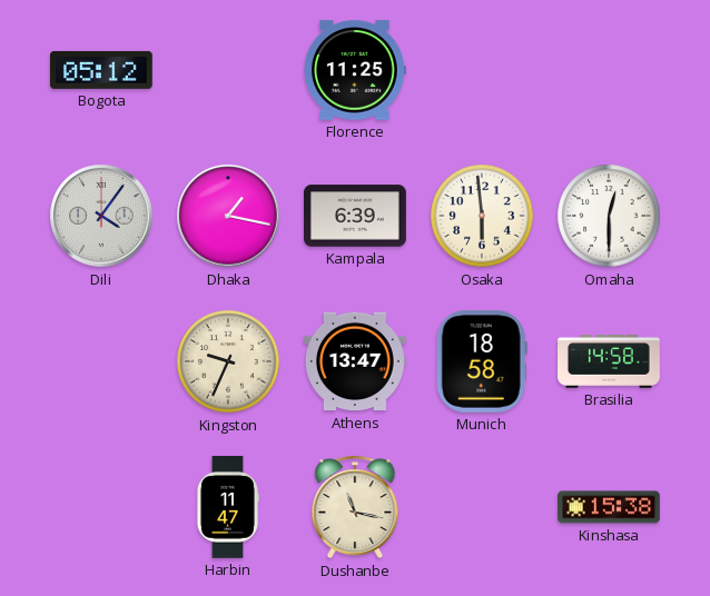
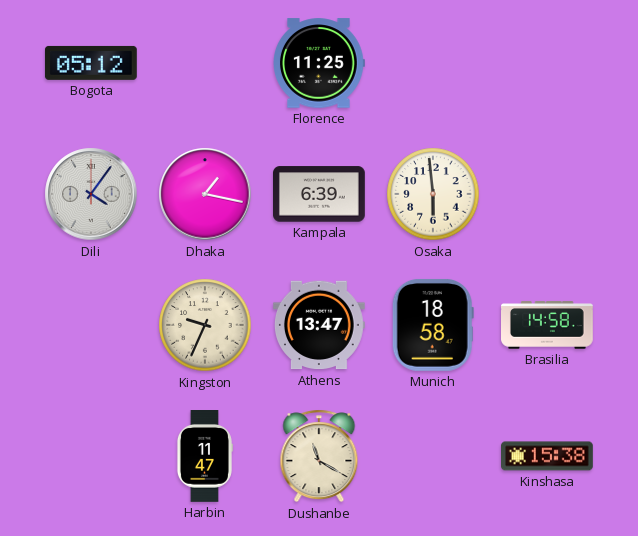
Omaha: 12:30 -> none (609, 216)
Dushanbe: 11:17 -> 11:20 (319, 456)
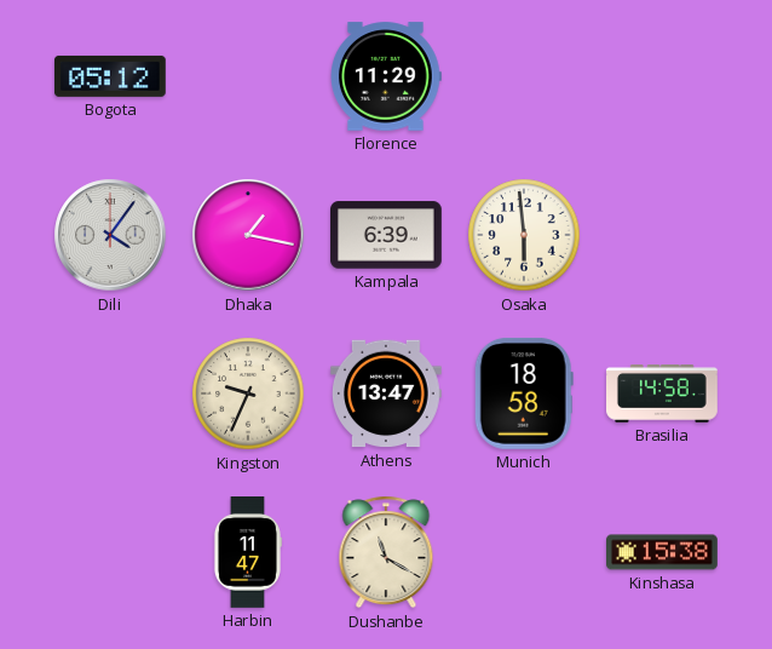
Florence: 11:25 -> 11:29 (387, 76)
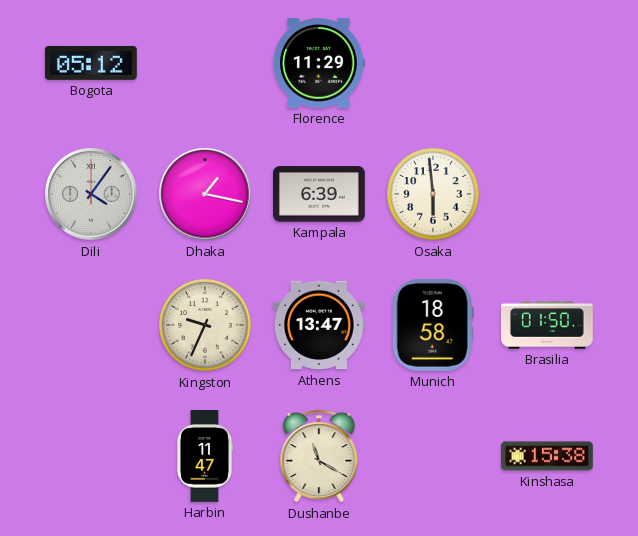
Brasilia: 14:58 -> 01:50 (548, 325)
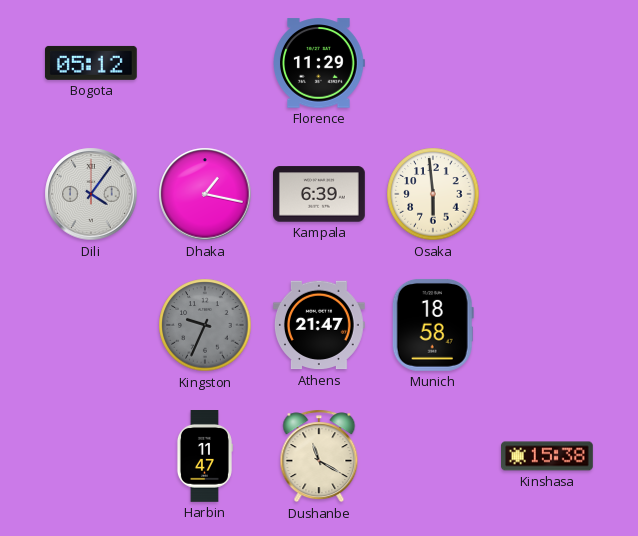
Kingston dial: cream -> grey (205, 325)
Athens: 13:47 -> 21:47 (319, 325)
Brasilia: 01:50 -> none (548, 325)
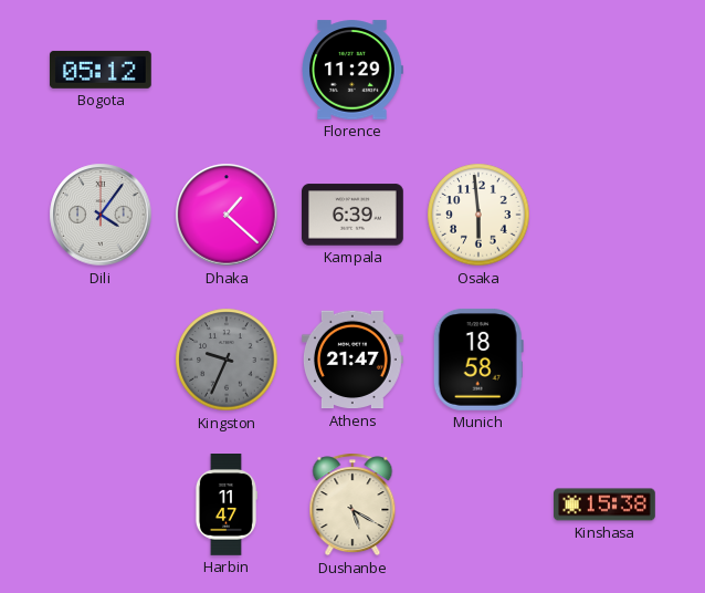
Dhaka: 1:17 -> 1:22 (227, 215)
Dushanbe: 11:20 -> 5:20 (352, 504)
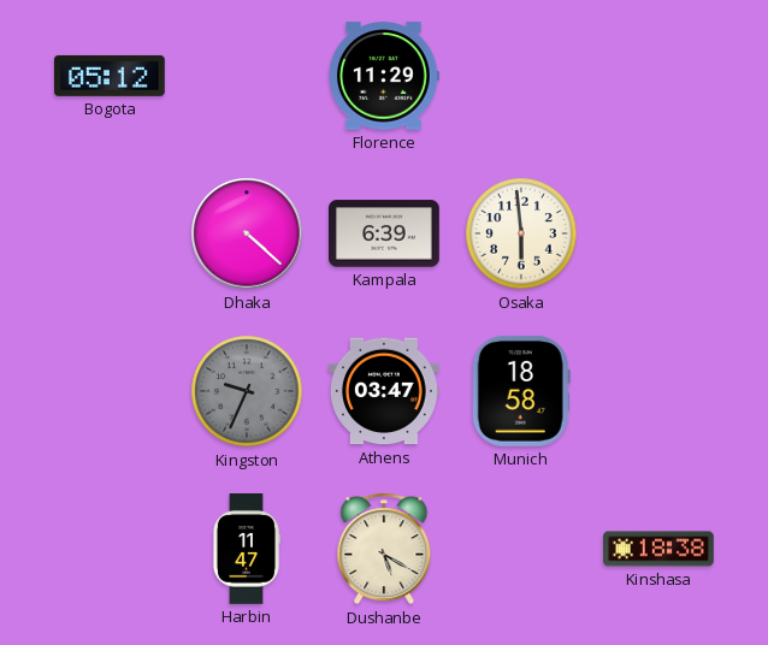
Dili: 4:06 -> none (101, 215)
Dhaka: 1:22 -> 4:22 (247, 233)
Athens: 21:47 -> 03:47 (384, 391)
Kinshasa: 15:38 -> 18:38 (660, 549)
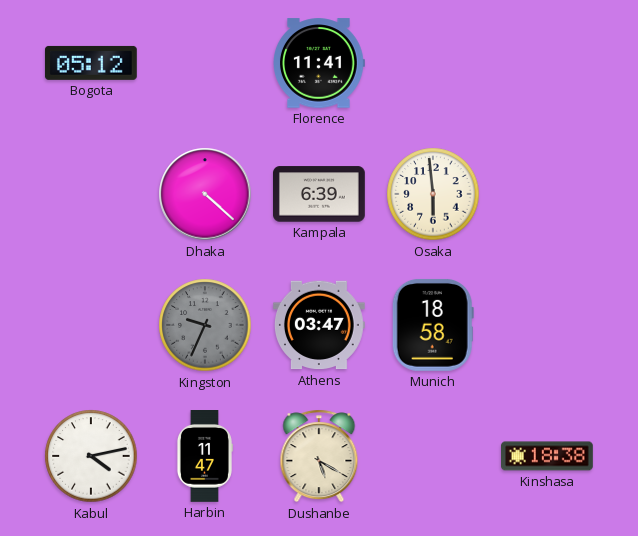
Florence: 11:29 -> 11:41 (320, 63)
Kabul: none -> 4:13 (91, 456)
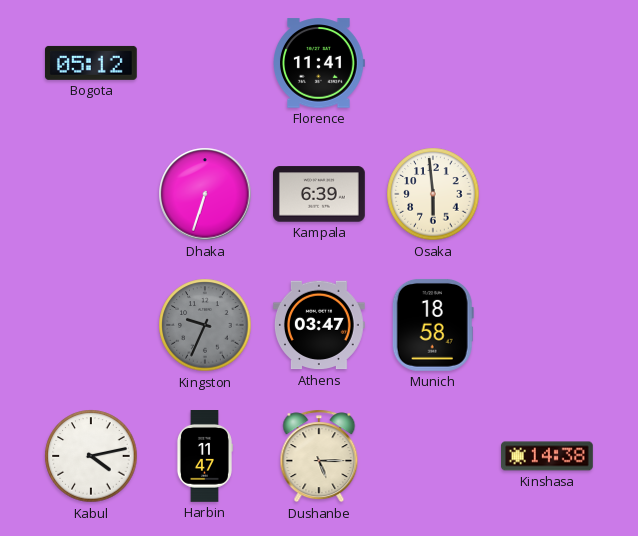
Dhaka: 4:22 -> 6:33 (205, 194)
Dushanbe: 5:20 -> 5:15 (319, 456)
Kinshasa: 18:38 -> 14:38 (548, 456)
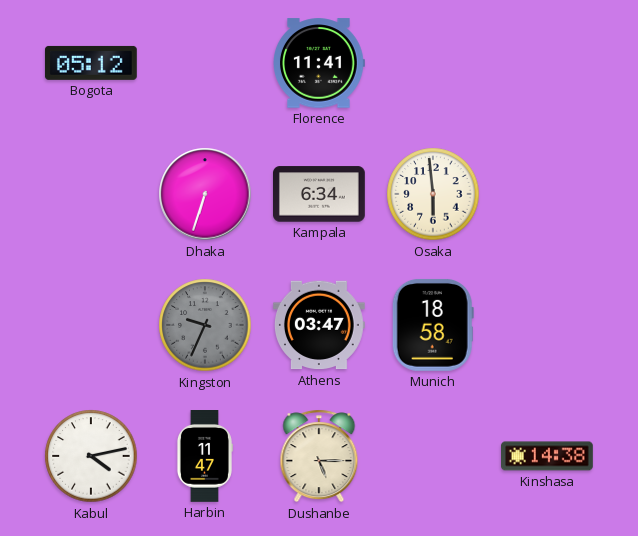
Kampala: 6:39 -> 6:34 (320, 194)
